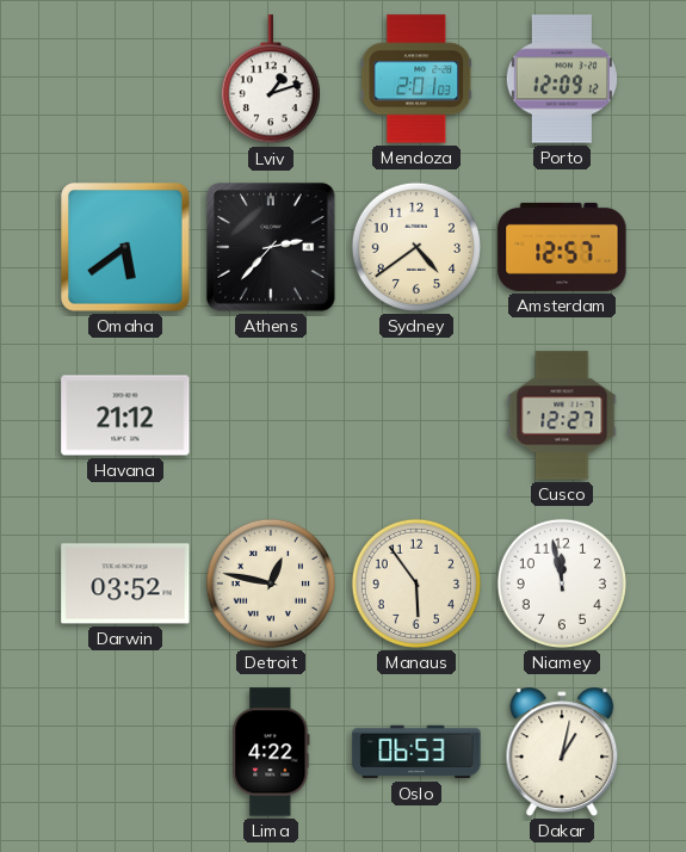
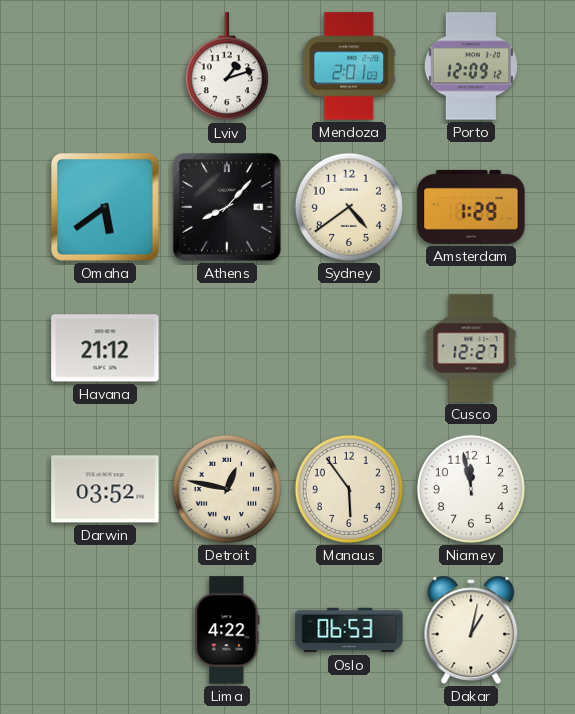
Athens: 2:37 -> 8:07 (227, 207)
Amsterdam: 12:57 -> 1:29 (471, 207)
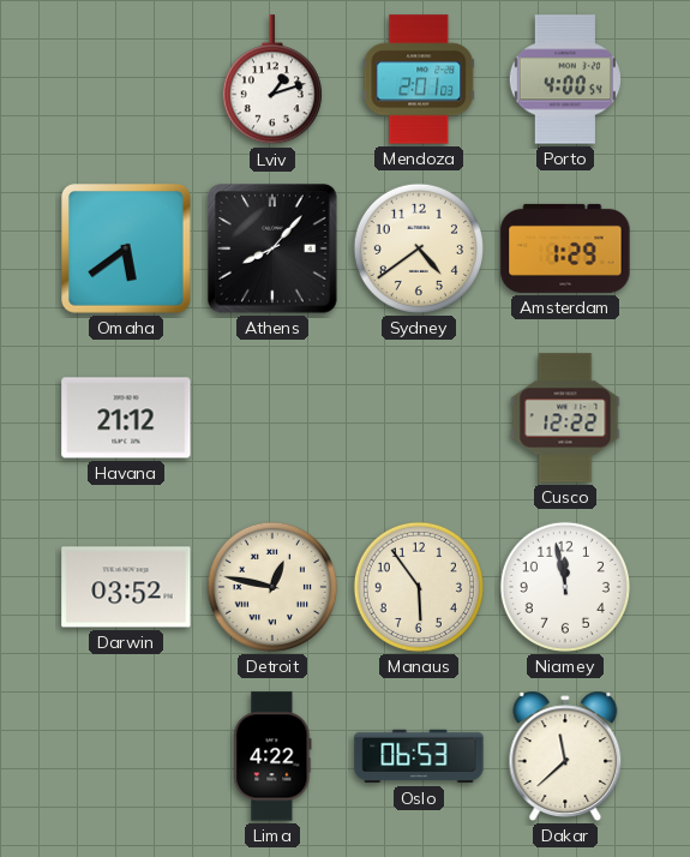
Porto: 12:09 -> 4:00 (565, 79)
Cusco: 12:27 -> 12:22 (565, 418)
Dakar: 1:02 -> 11:38 (565, 756)
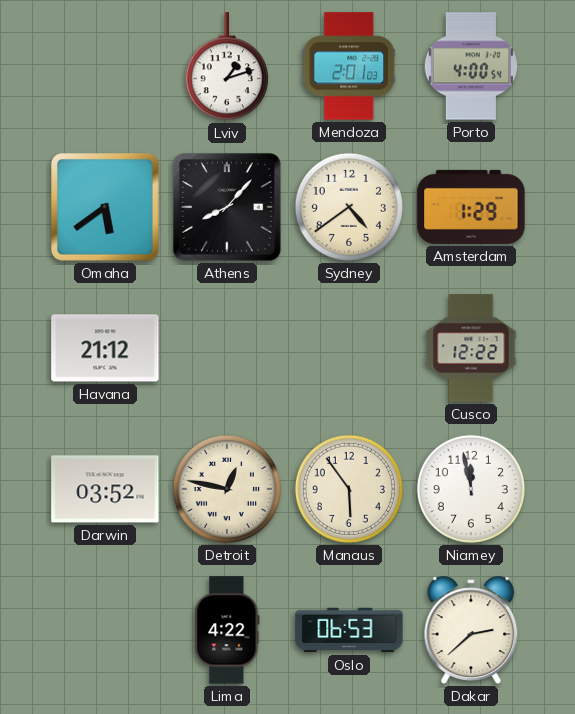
Dakar: 11:38 -> 2:38 (471, 630)
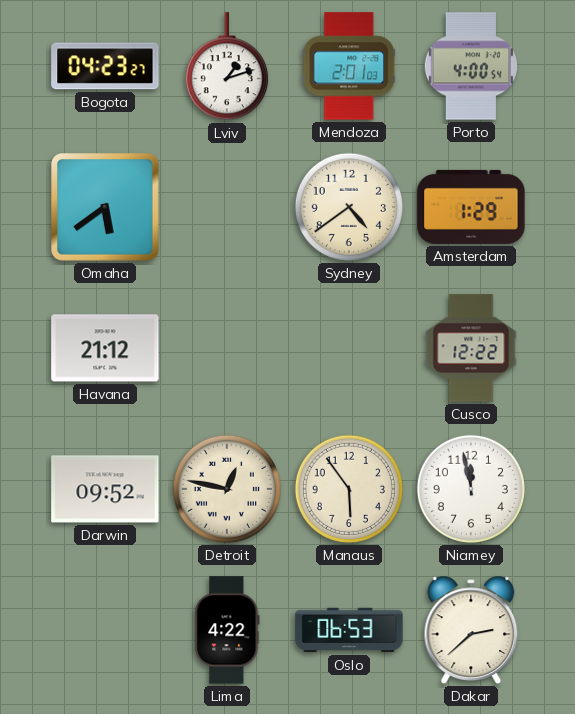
Bogota: none -> 04:23 (105, 66)
Athens: 8:07 -> none (227, 207)
Darwin: 03:52 -> 09:52 (105, 489)
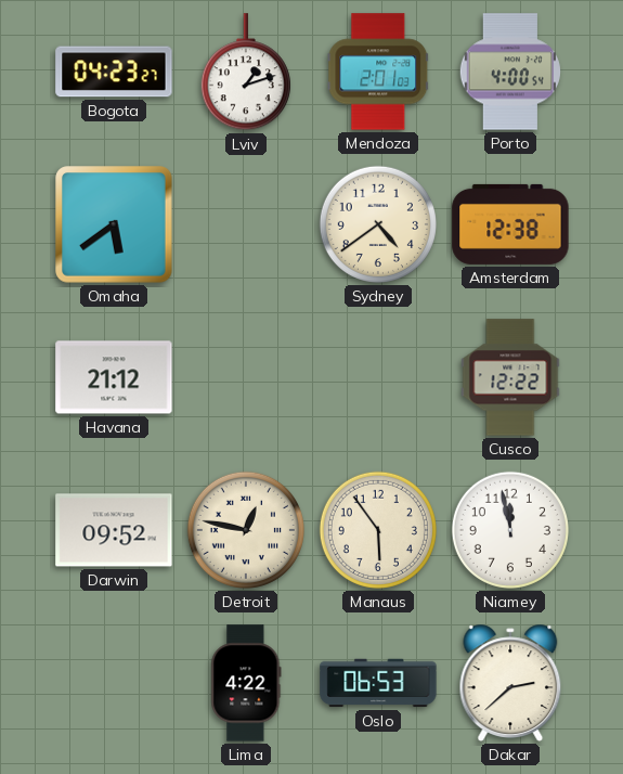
Amsterdam: 1:29 -> 12:38 (510, 224)
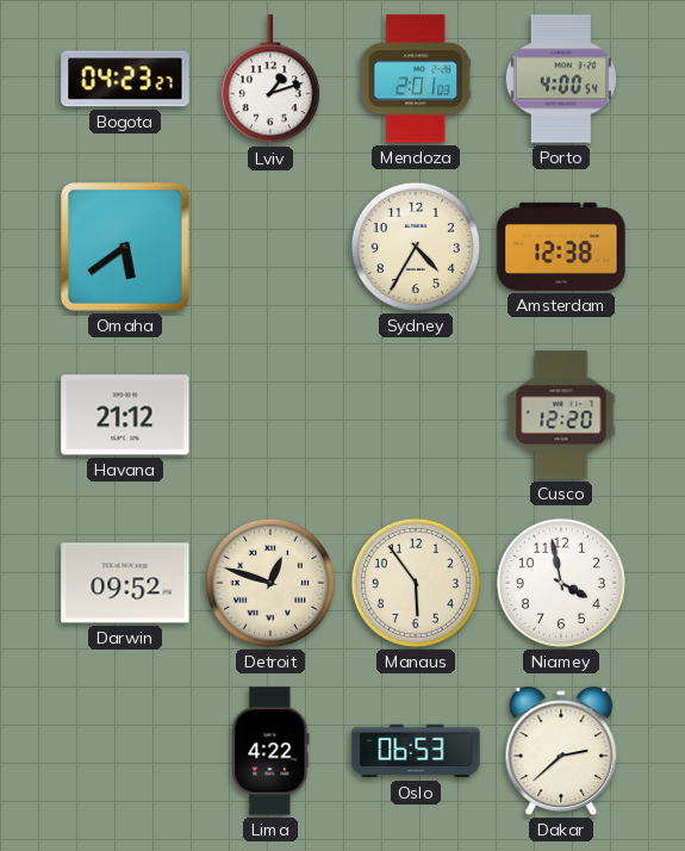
Sydney: 4:39 -> 4:35 (416, 247)
Cusco: 12:22 -> 12:20 (561, 415)
Detroit: 12:47 -> 12:48 (270, 583)
Niamey: 11:58 -> 3:58 (561, 583)
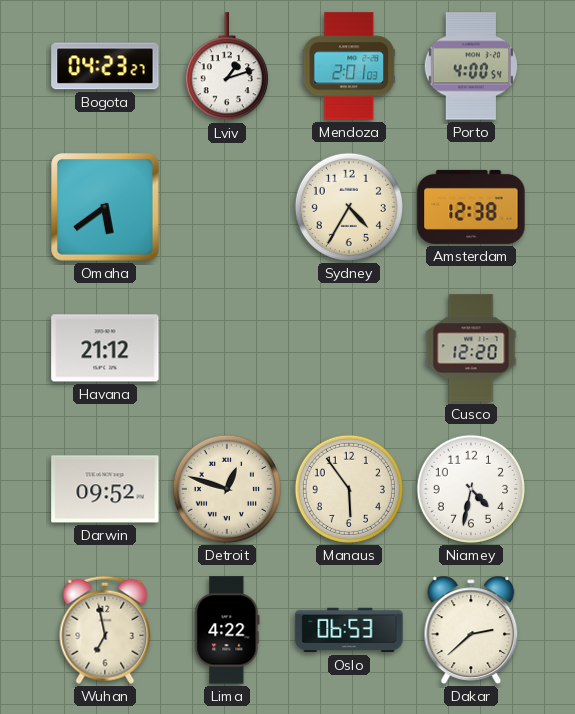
Niamey: 3:58 -> 4:32 (471, 489)
Wuhan: none -> 6:58 (105, 630)
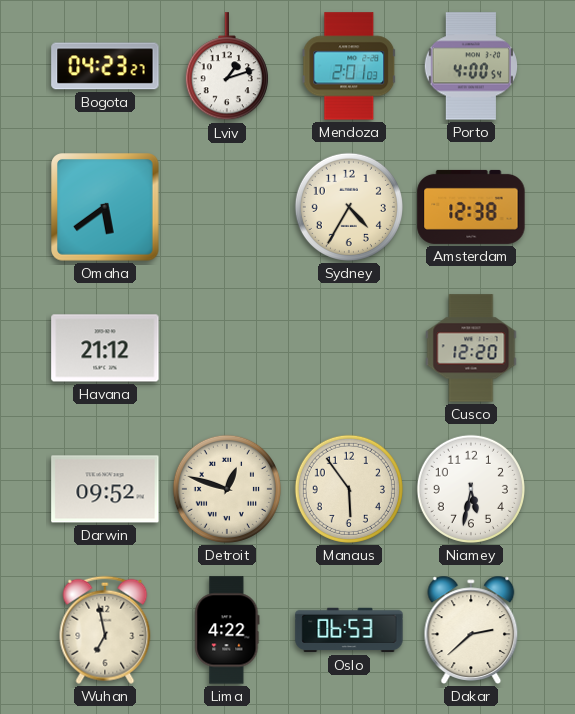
Niamey: 4:32 -> 5:32 (471, 489)
